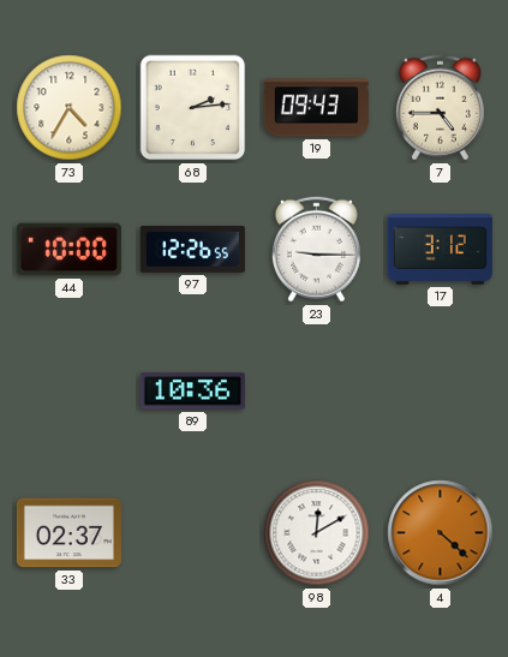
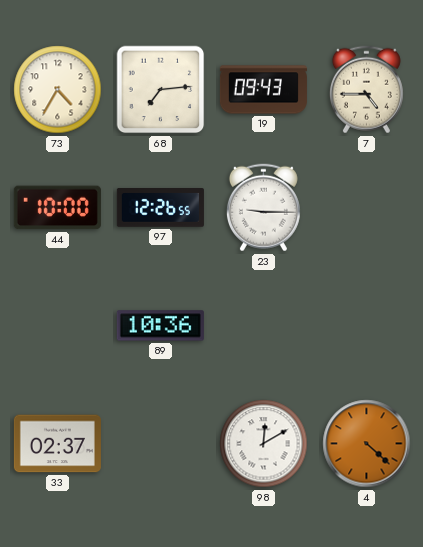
68: 2:14 -> 7:14 (161, 90)
17: 3:12 -> none (440, 250)
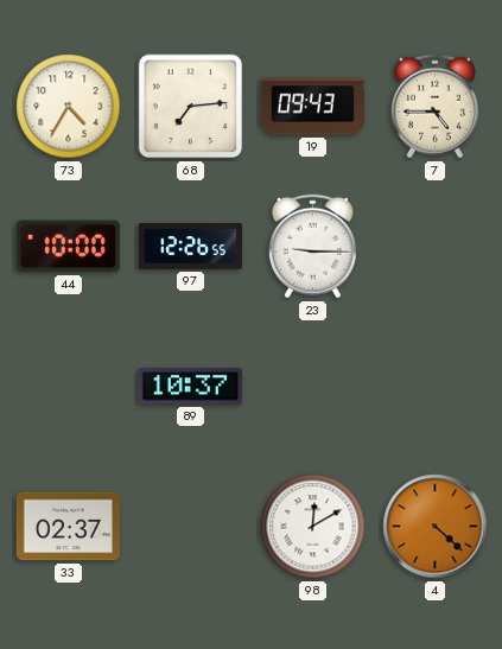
89: 10:36 -> 10:37 (190, 387)
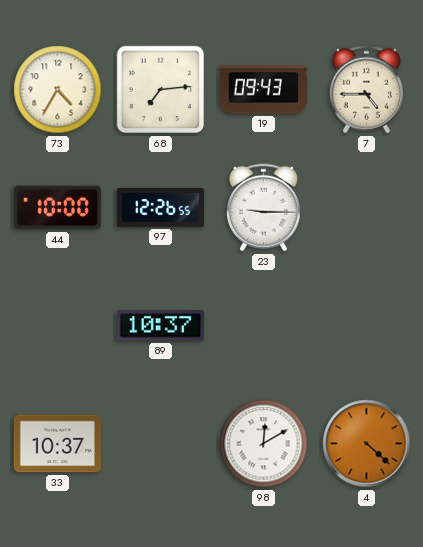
33: 02:37 -> 10:37 (57, 444)
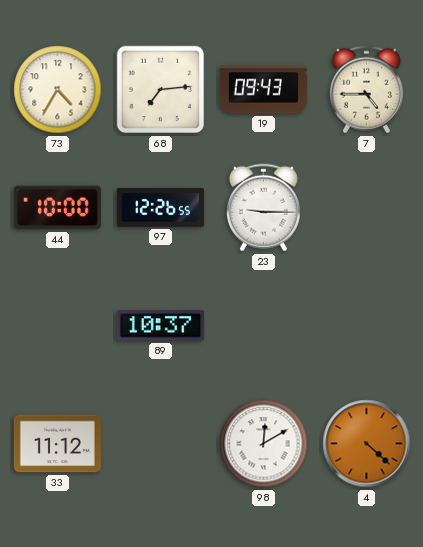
33: 10:37 -> 11:12 (57, 444)
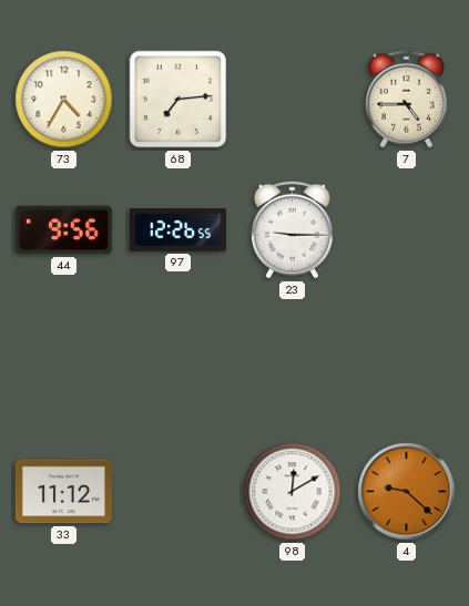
19: 09:43 -> none (263, 90)
44: 10:00 -> 9:56 (63, 230)
89: 10:37 -> none (160, 326)
4: 4:22 -> 9:22 (407, 492)
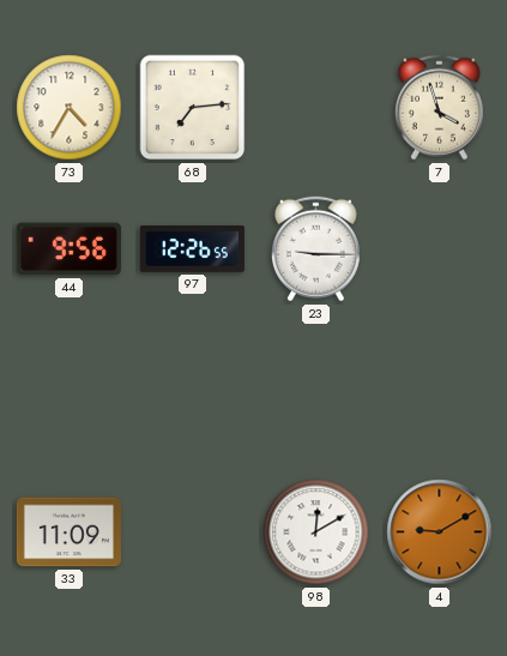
7: 4:45 -> 3:57 (439, 108)
33: 11:12 -> 11:09 (68, 532)
4: 9:22 -> 9:10 (440, 532)
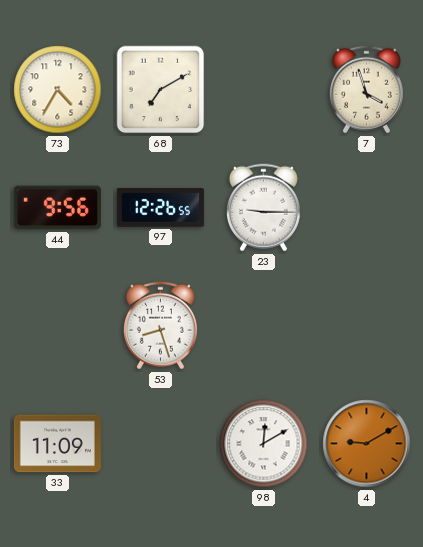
68: 7:14 -> 7:10 (161, 90)
53: none -> 8:27 (160, 326)
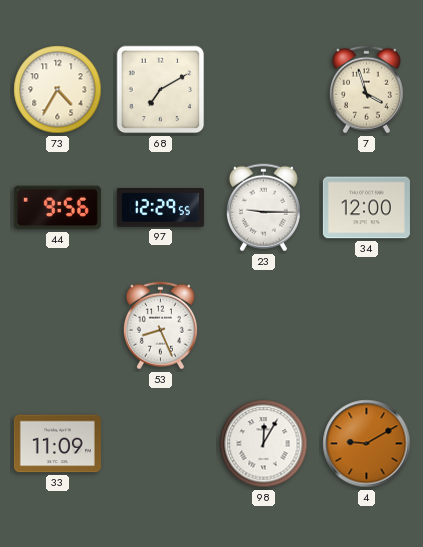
97: 12:26 -> 12:29 (160, 208)
34: none -> 12:00 (366, 208)
53: 8:27 -> 8:26 (160, 326)
98: 12:10 -> 12:05 (264, 444)
